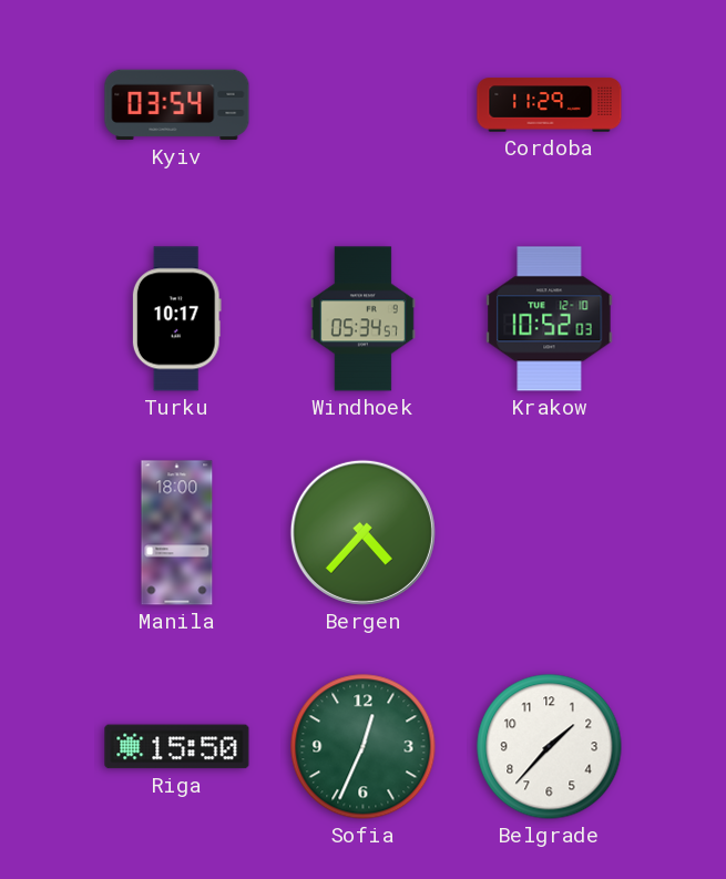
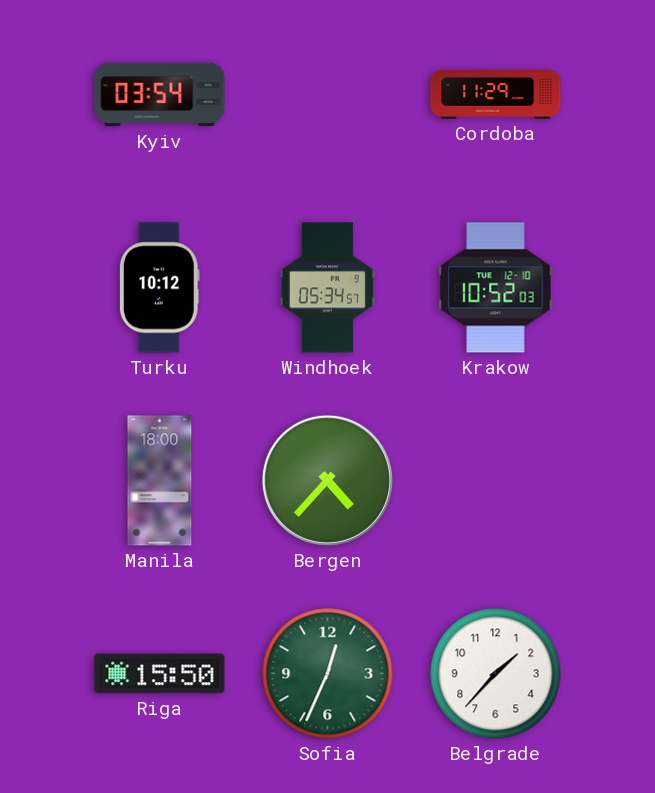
Turku: 10:17 -> 10:12 (159, 288)
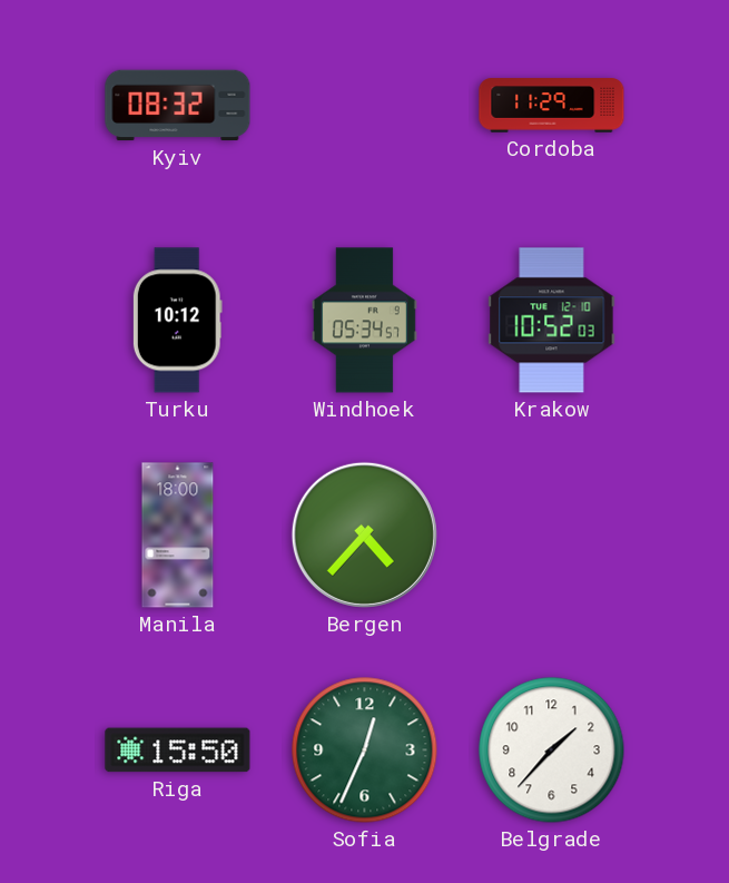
Kyiv: 03:54 -> 08:32 (178, 106)
